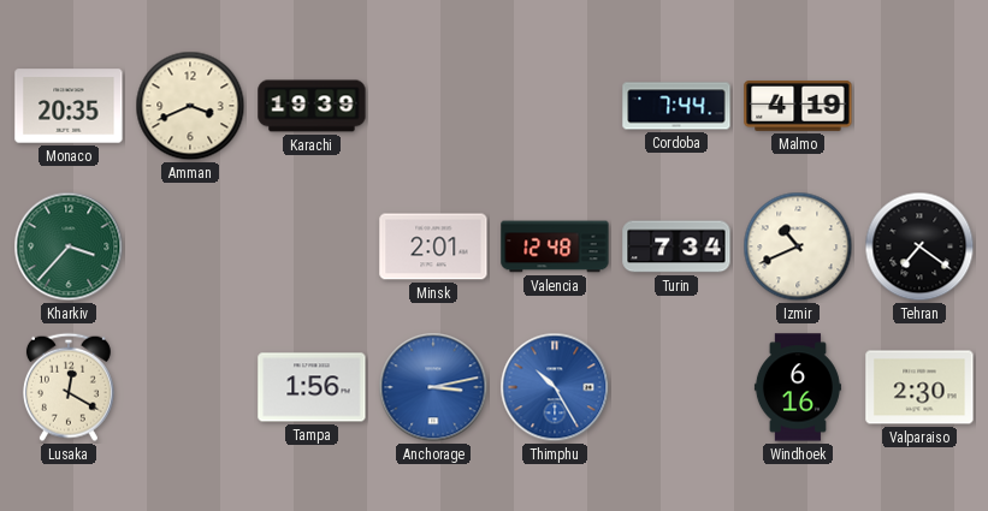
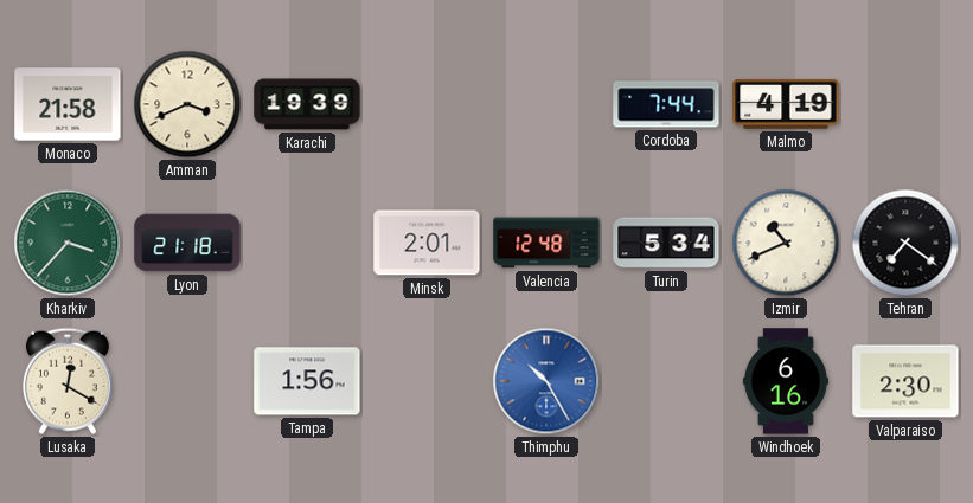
Monaco: 20:35 -> 21:58 (68, 104)
Lyon: none -> 21:18 (187, 243)
Turin: 7:34 -> 5:34 (666, 243)
Anchorage: 3:13 -> none (433, 387)
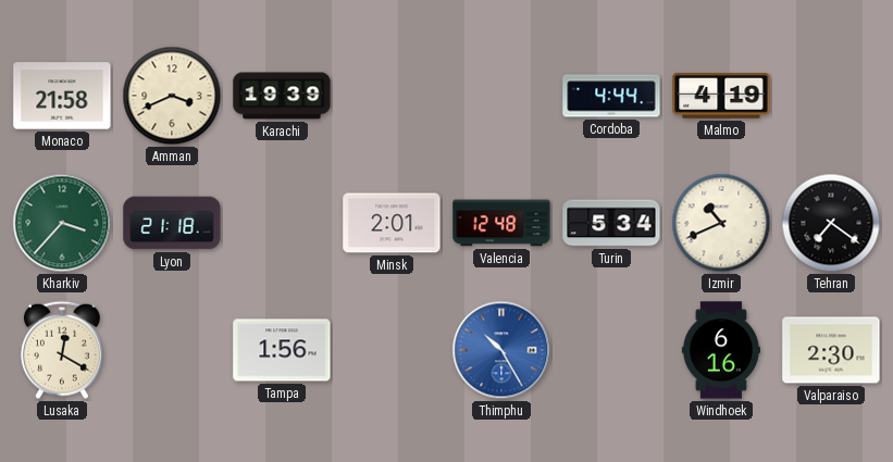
Cordoba: 7:44 -> 4:44 (611, 96)
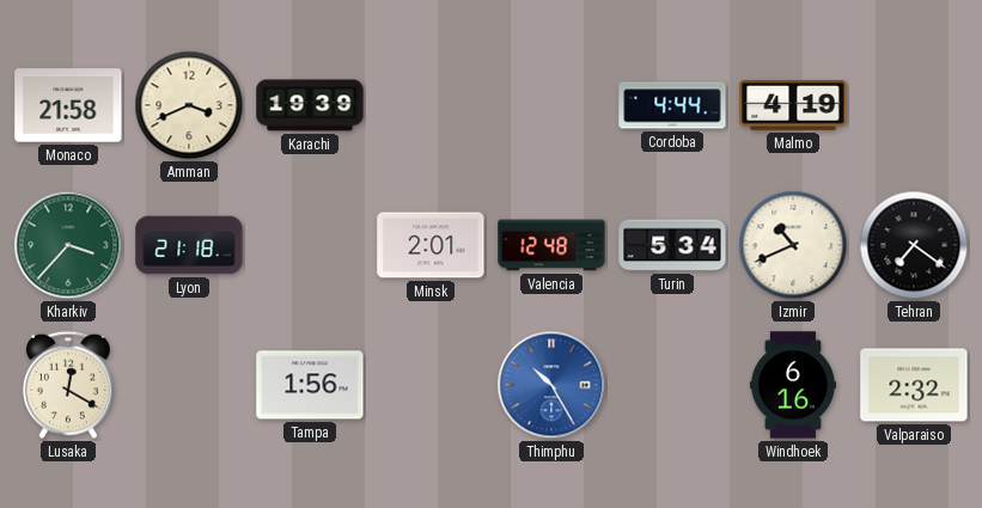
Valparaiso: 2:30 -> 2:32 (914, 385)
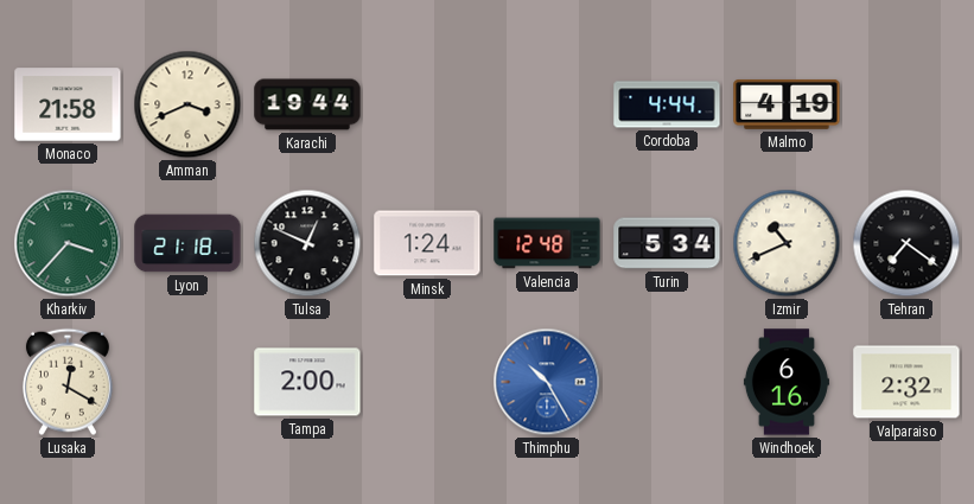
Karachi: 19:39 -> 19:44 (307, 104)
Tulsa: none -> 12:49 (307, 243)
Minsk: 2:01 -> 1:24 (427, 243)
Tampa: 1:56 -> 2:00 (307, 382)
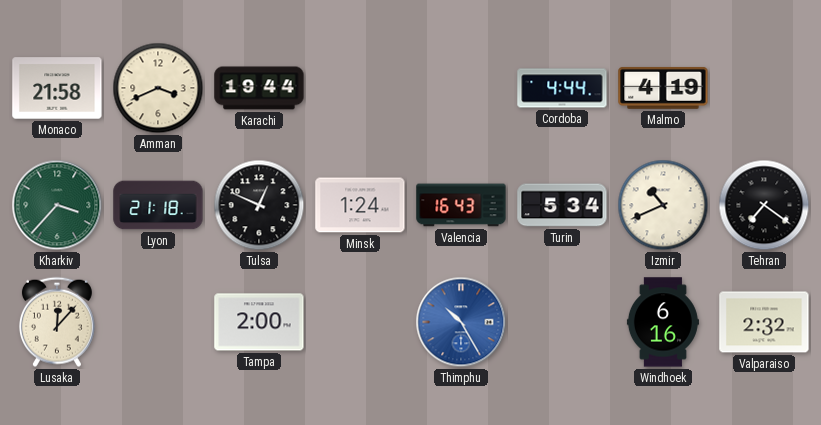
Valencia: 12:48 -> 16:43 (461, 205)
Lusaka: 12:20 -> 12:07 (57, 322)
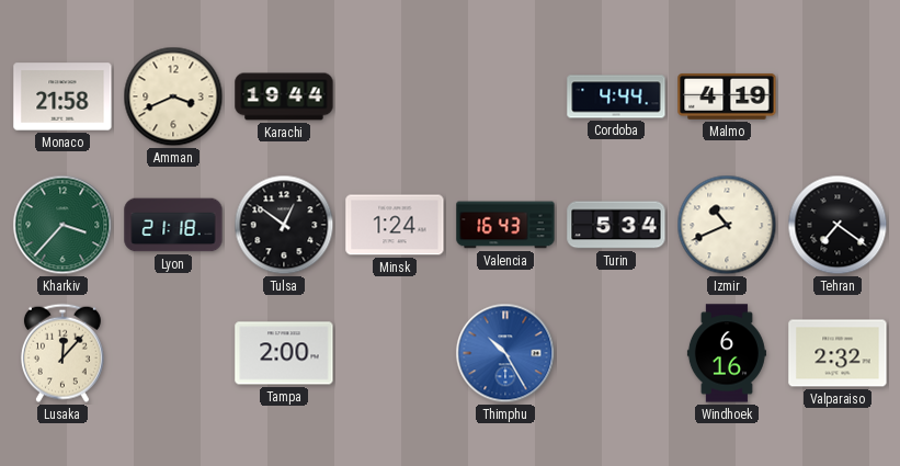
Tulsa: 12:49 -> 12:51 (284, 225)
